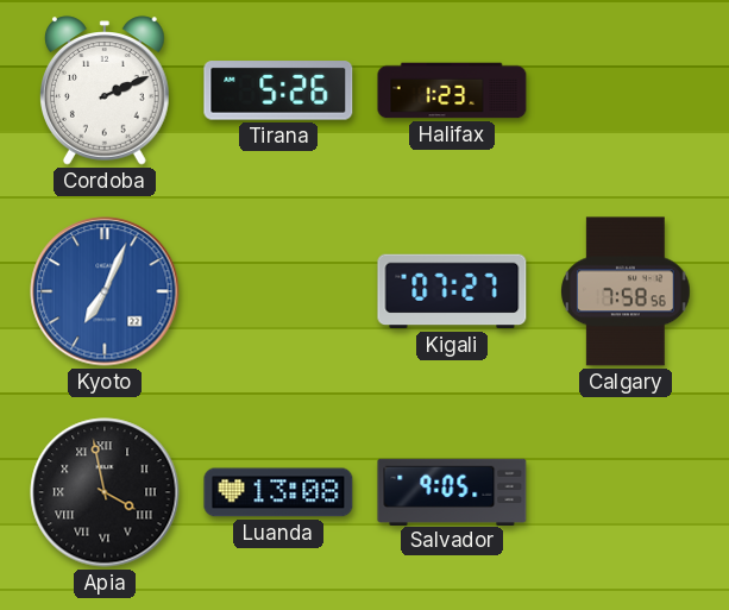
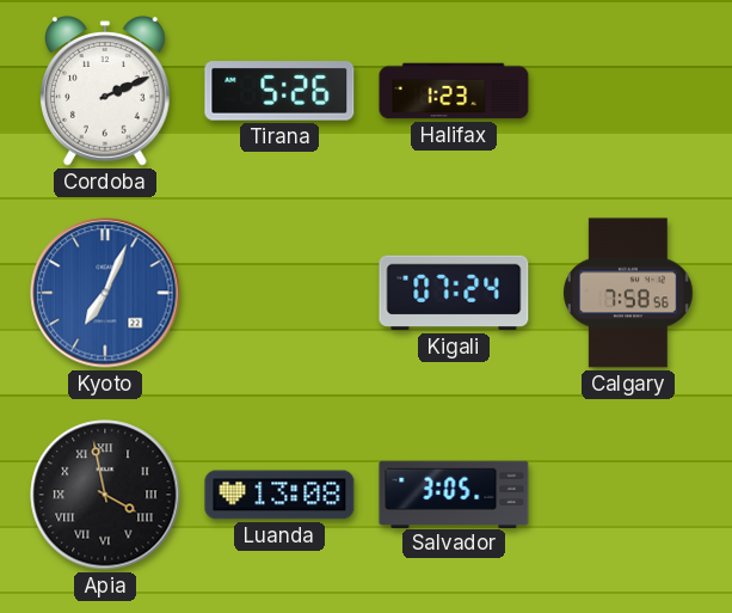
Kigali: 07:27 -> 07:24 (454, 293)
Salvador: 9:05 -> 3:05 (454, 494)
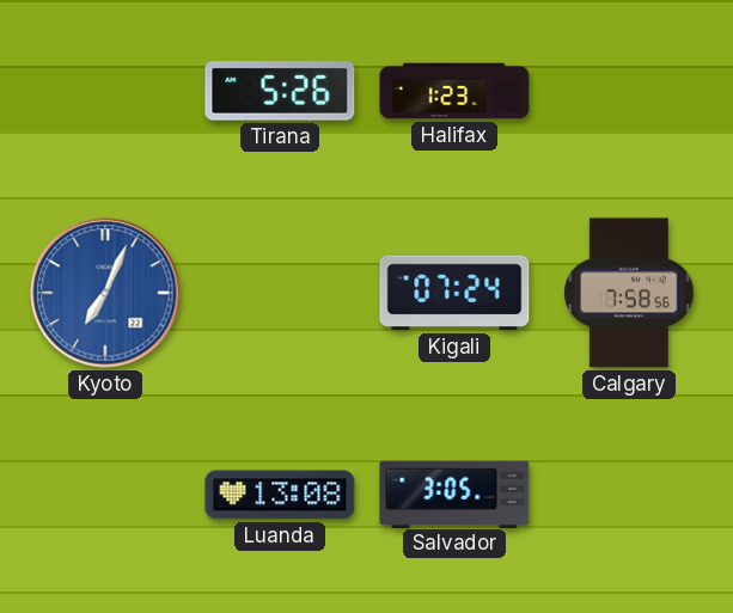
Cordoba: 2:11 -> none (106, 91)
Apia: 3:58 -> none (105, 495)
